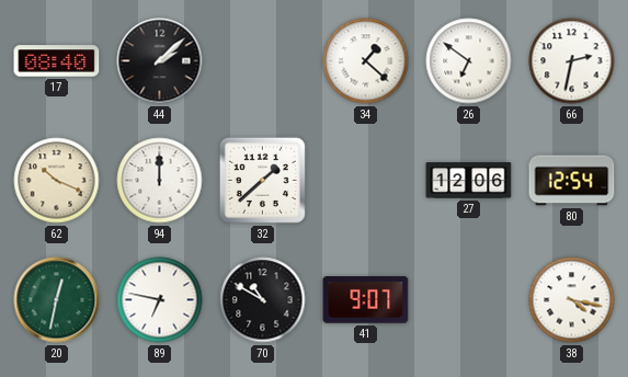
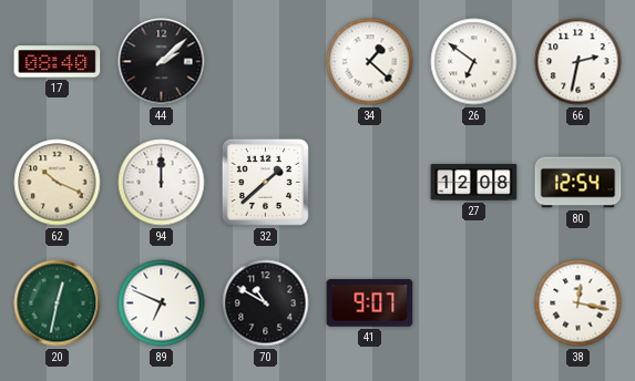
27: 12:06 -> 12:08 (474, 183)
89: 6:47 -> 6:49 (162, 303)
38: 4:17 -> 12:17 (578, 303)
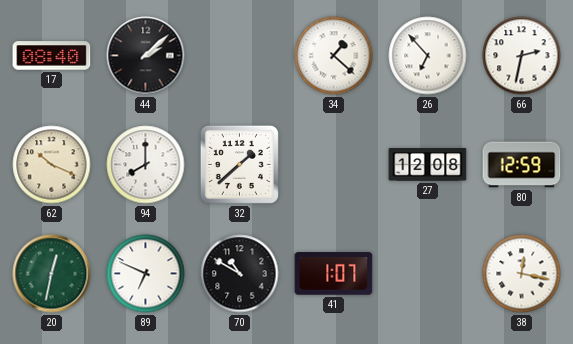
26: 6:51 -> 6:53 (428, 56)
94: 12:00 -> 8:00 (146, 165)
80: 12:54 -> 12:59 (522, 165)
41: 9:07 -> 1:07 (334, 274)
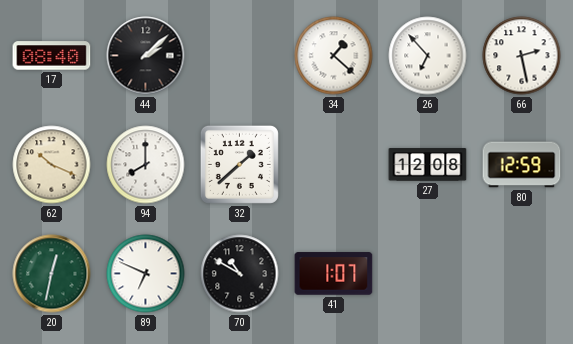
66: 2:32 -> 2:28 (522, 56)
38: 12:17 -> none (522, 274)
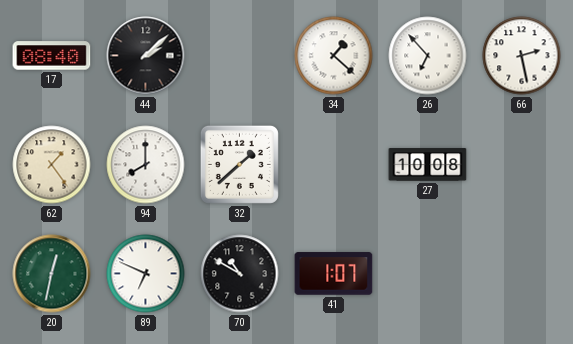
62: 10:19 -> 1:24 (52, 165)
27: 12:08 -> 10:08 (428, 165)
80: 12:59 -> none (522, 165)
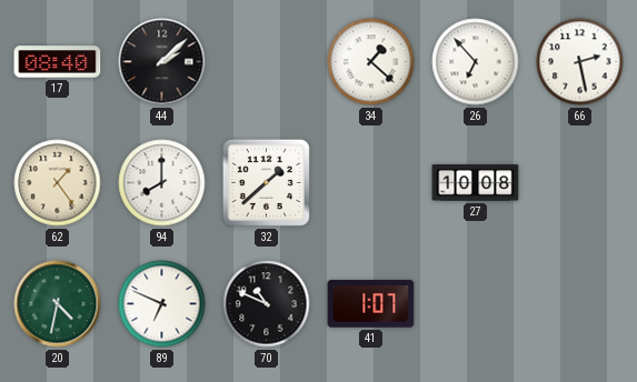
20: 12:32 -> 4:32 (58, 304)
70: 10:50 -> 10:49 (267, 304)
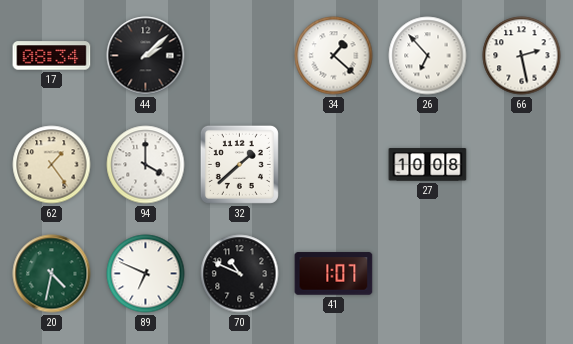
17: 08:40 -> 08:34 (52, 56)
94: 8:00 -> 4:00 (146, 165)
